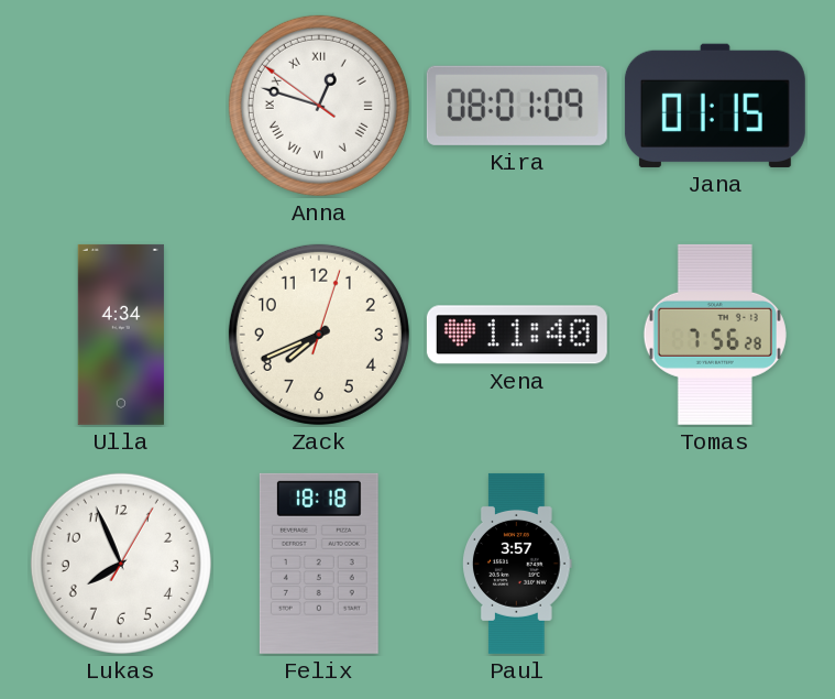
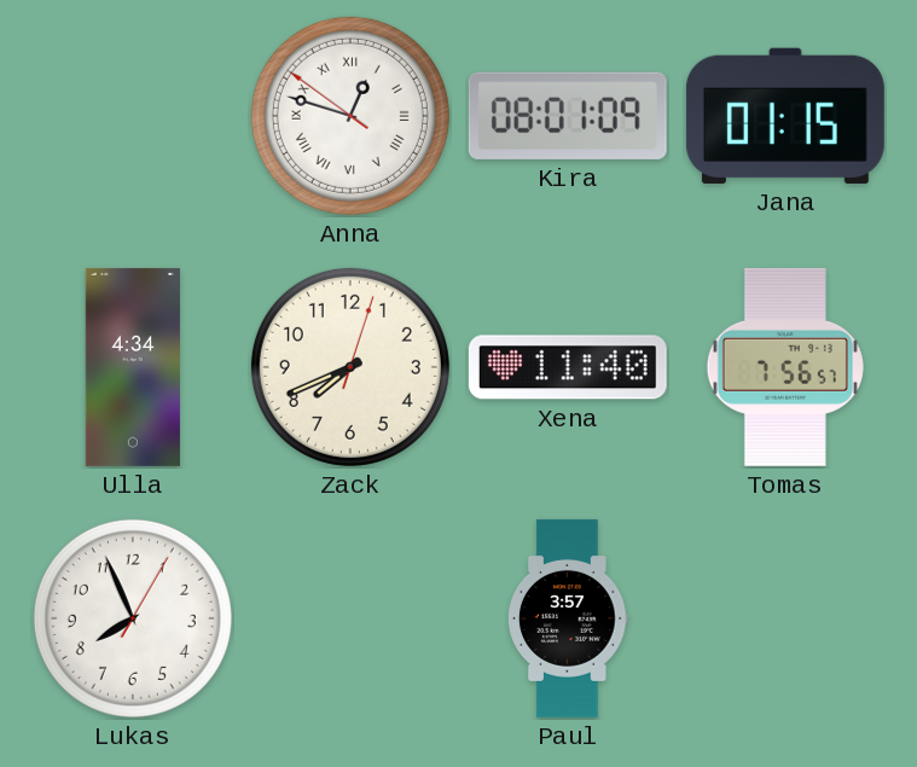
Tomas: 7:56:28 -> 7:56:57 (785, 367)
Felix: 18:18 -> none (319, 564)
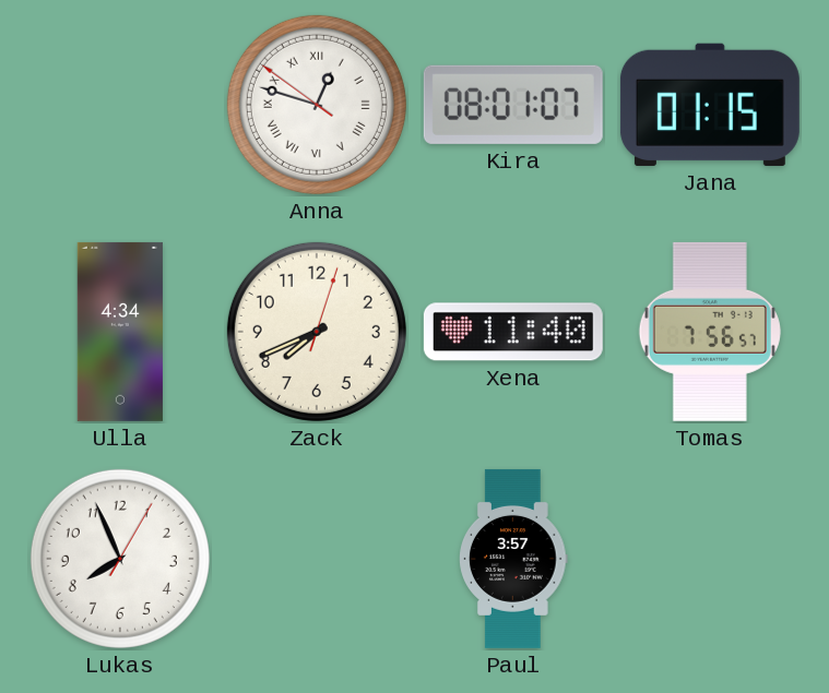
Kira: 08:01:09 -> 08:01:07 (513, 105)
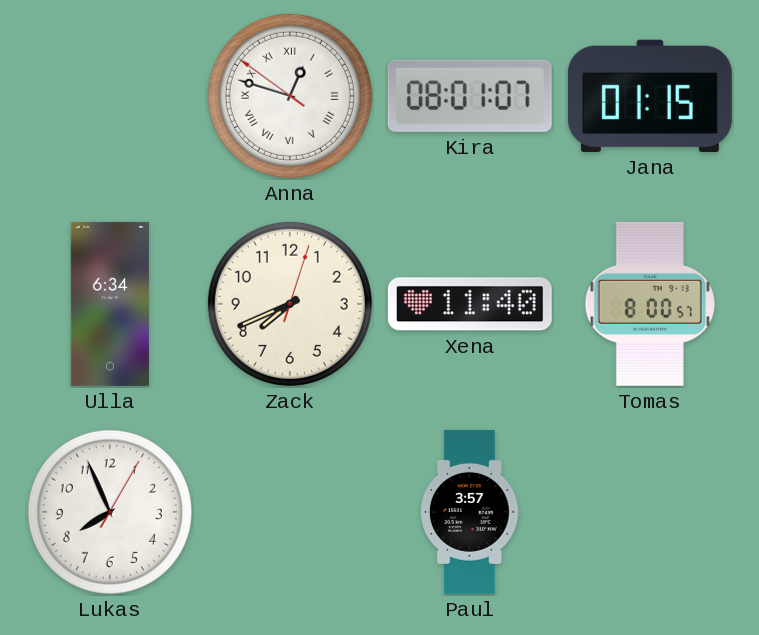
Ulla: 4:34 -> 6:34 (110, 304)
Tomas: 7:56 -> 8:00 (650, 304)
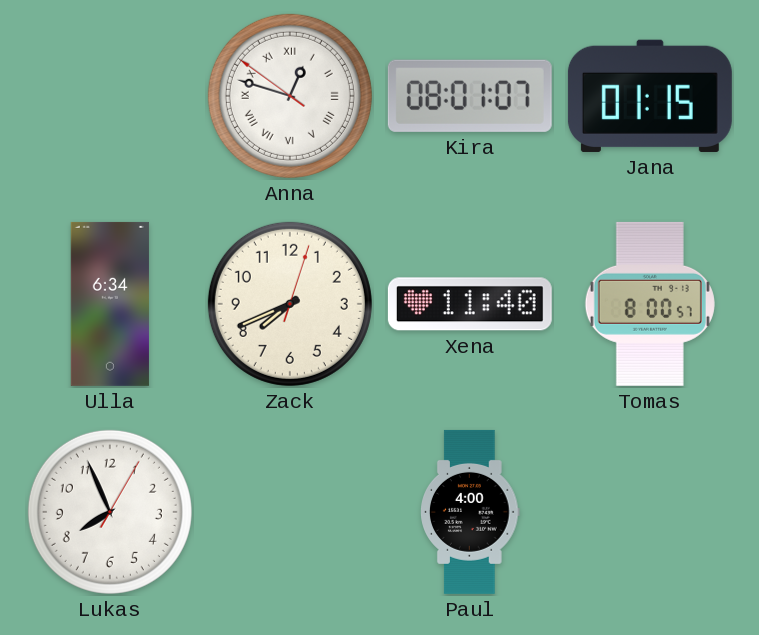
Paul: 3:57 -> 4:00 (471, 512)
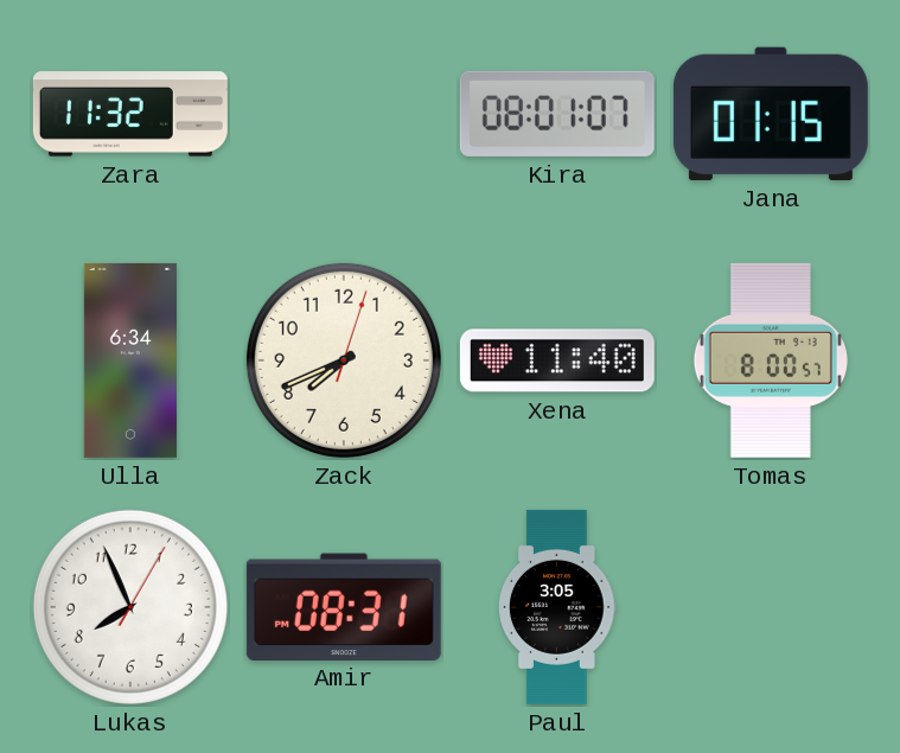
Zara: none -> 11:32 (130, 114)
Anna: 12:47 -> none (290, 96)
Amir: none -> 08:31 (344, 606)
Paul: 4:00 -> 3:05 (558, 607)
